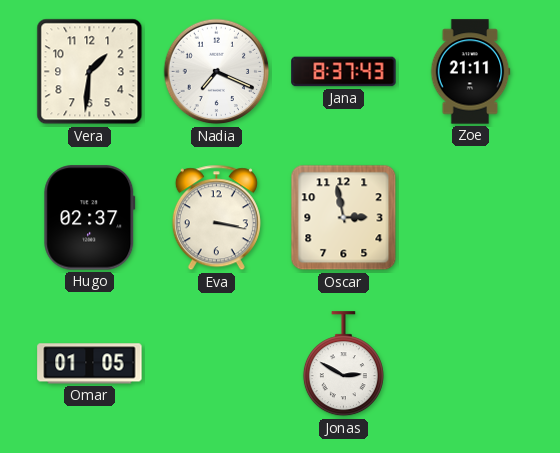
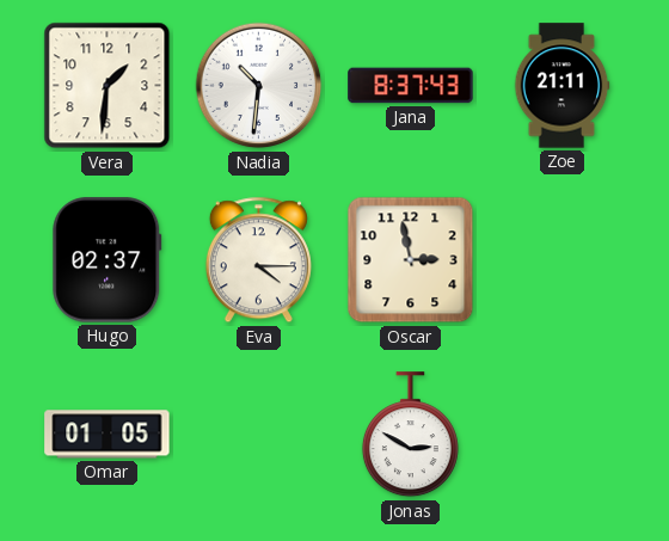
Nadia: 7:19 -> 10:31 (259, 86)
Eva: 3:17 -> 4:15 (258, 260)
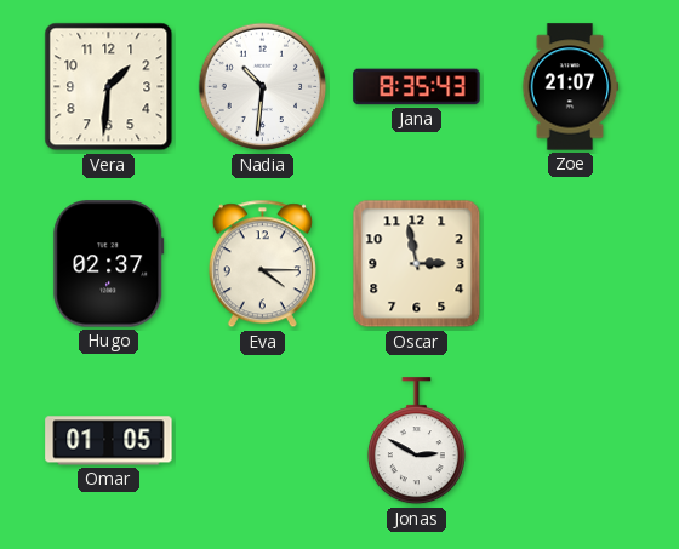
Jana: 8:37 -> 8:35 (417, 87)
Zoe: 21:11 -> 21:07 (570, 87)
